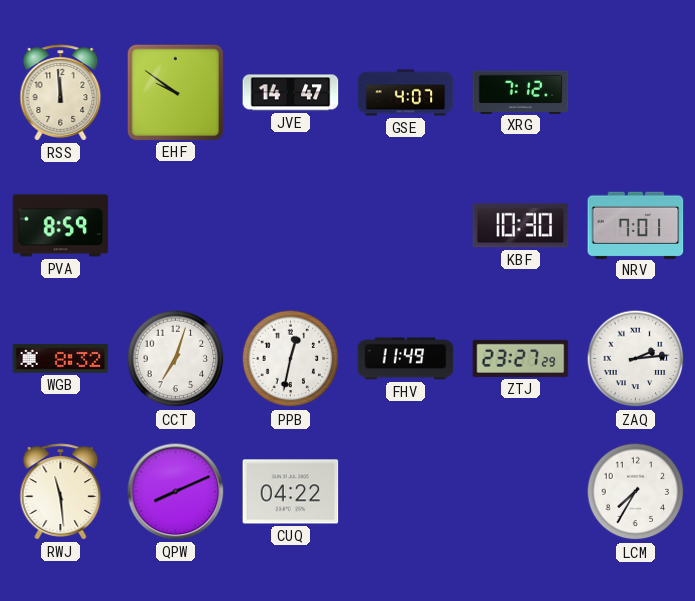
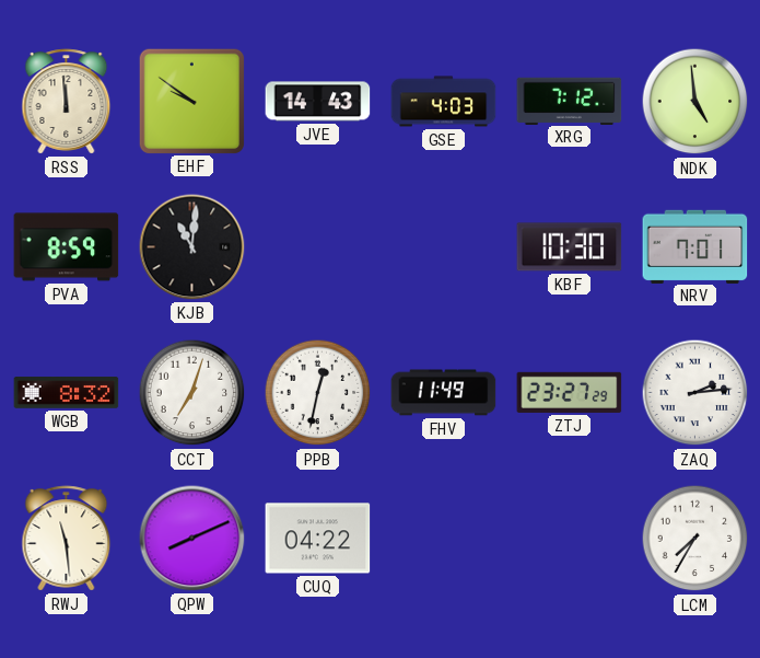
JVE: 14:47 -> 14:43 (318, 102)
GSE: 4:07 -> 4:03 (444, 102)
NDK: none -> 4:59 (695, 102)
KJB: none -> 11:01 (192, 247)
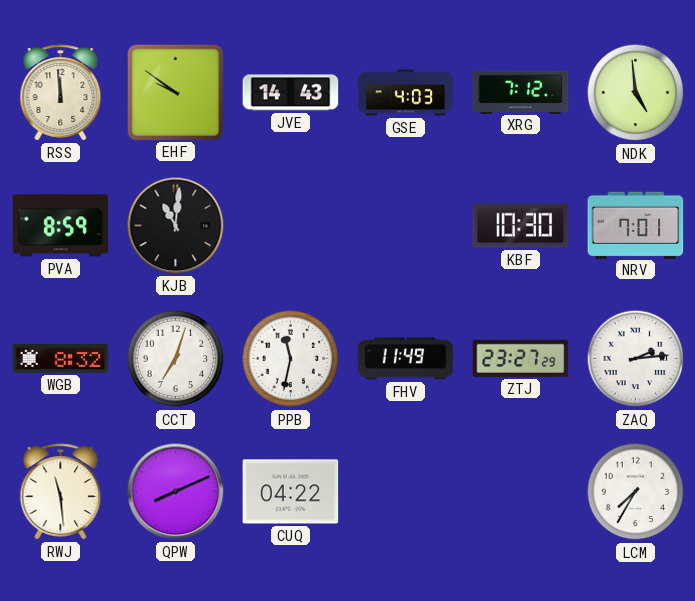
PPB: 12:32 -> 11:32 (291, 359)
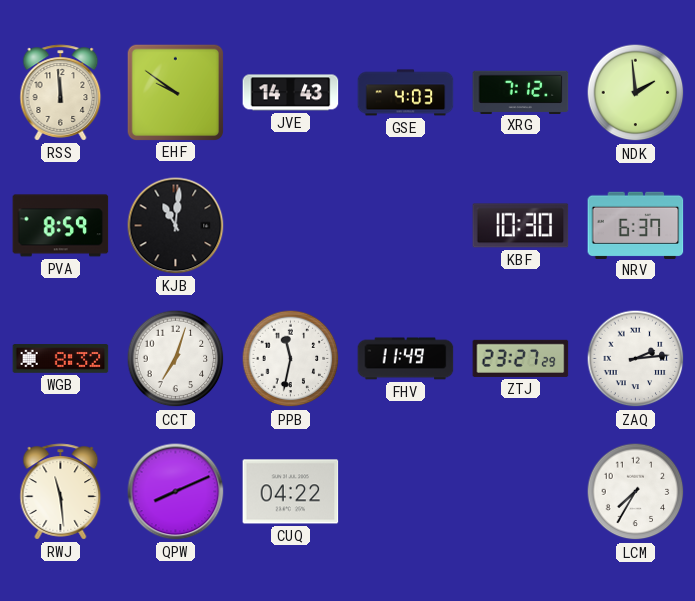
NDK: 4:59 -> 1:59 (636, 93)
NRV: 7:01 -> 6:37 (636, 225)
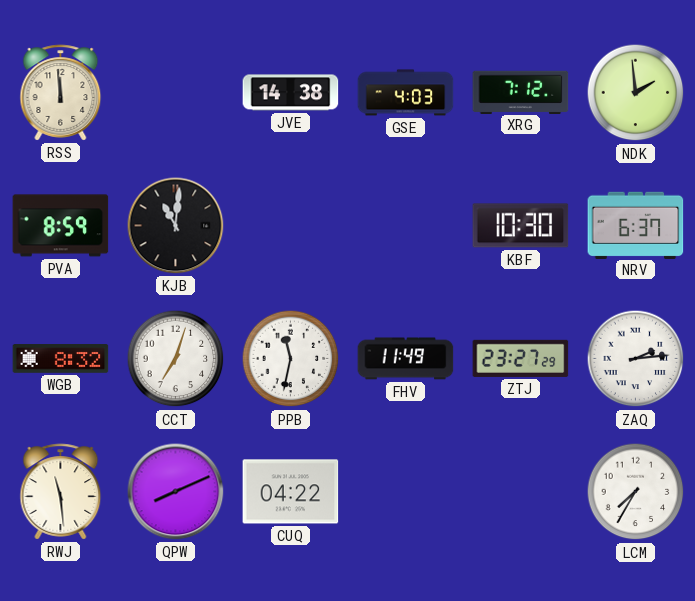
EHF: 9:51 -> none (175, 92)
JVE: 14:43 -> 14:38 (291, 93)
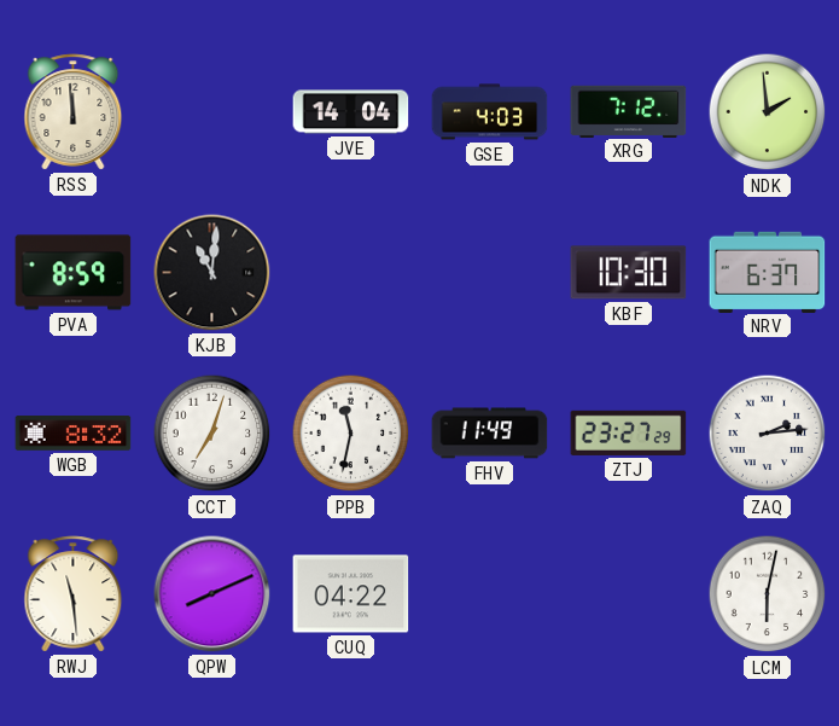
JVE: 14:38 -> 14:04 (351, 112)
LCM: 7:35 -> 6:02 (768, 594)
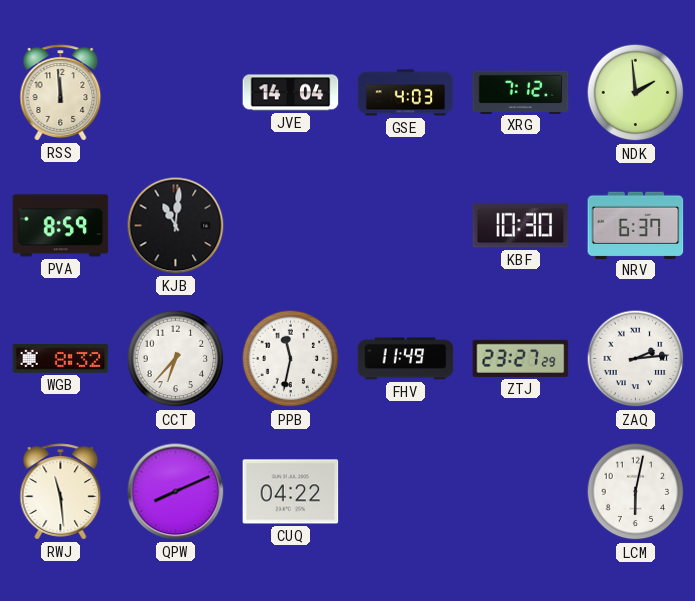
CCT: 7:03 -> 6:37 (176, 359)
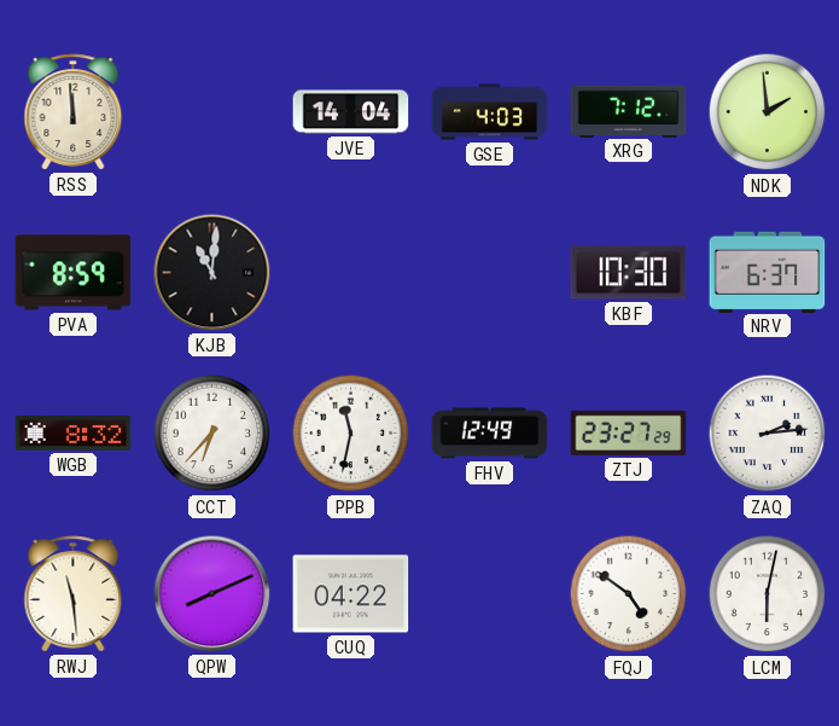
FHV: 11:49 -> 12:49 (490, 434)
FQJ: none -> 4:51 (629, 594)
